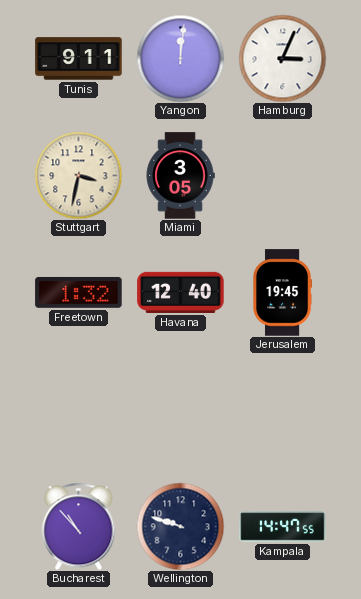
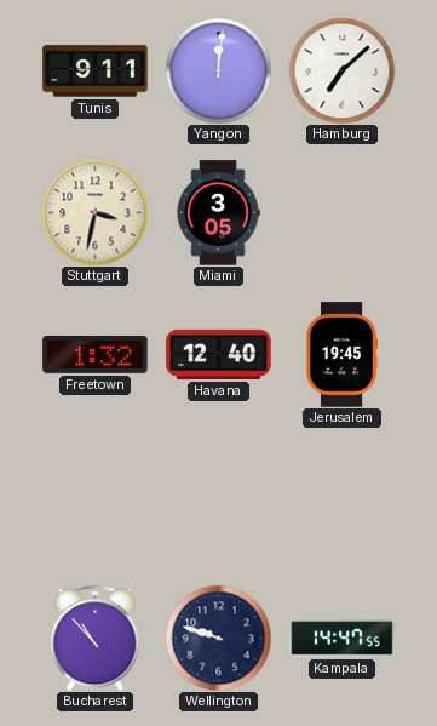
Hamburg: 3:04 -> 7:08 (341, 70)
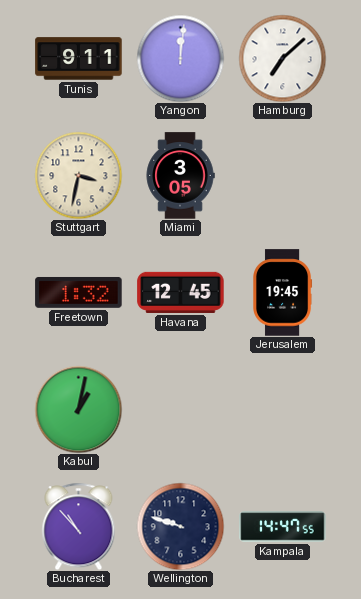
Havana: 12:40 -> 12:45 (181, 292)
Kabul: none -> 1:02 (78, 409)
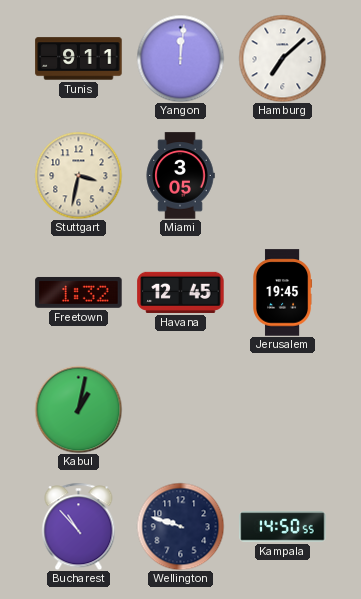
Kampala: 14:47 -> 14:50 (283, 527)
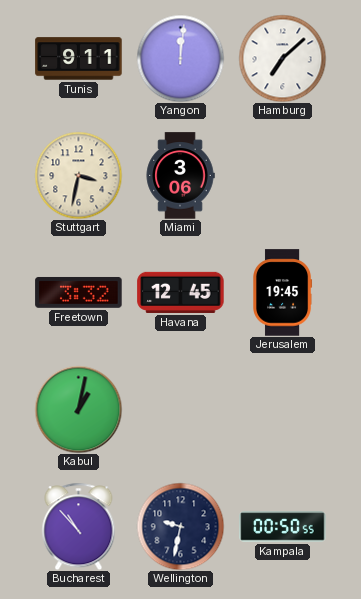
Miami: 3:05 -> 3:06 (180, 176)
Freetown: 1:32 -> 3:32 (79, 293)
Wellington: 9:48 -> 9:32 (180, 526)
Kampala: 14:50 -> 00:50 (283, 527)
